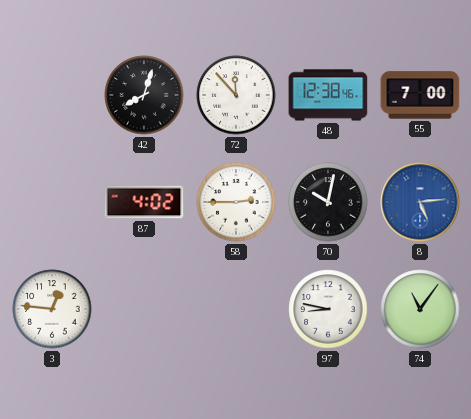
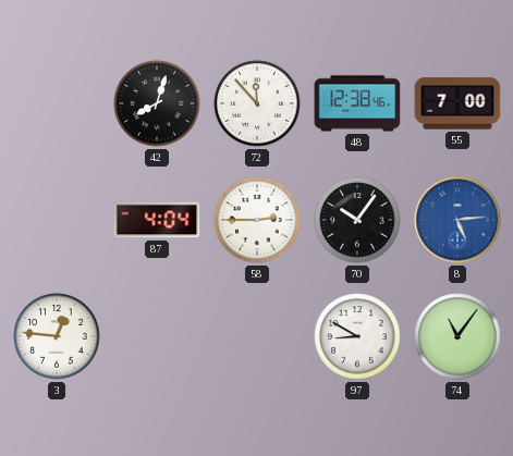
87: 4:02 -> 4:04 (157, 220)
70: 10:02 -> 10:06 (357, 220)
97: 8:47 -> 8:50 (357, 336)
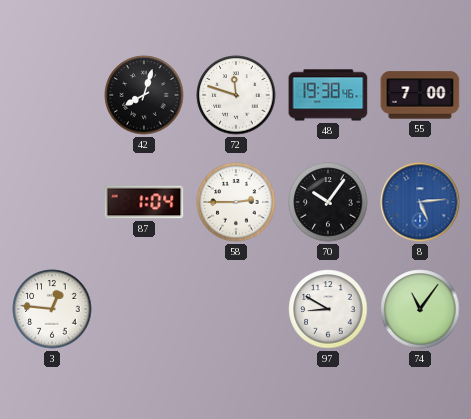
72: 11:53 -> 11:48 (236, 95)
48: 12:38 -> 19:38 (328, 95)
87: 4:04 -> 1:04 (144, 202)
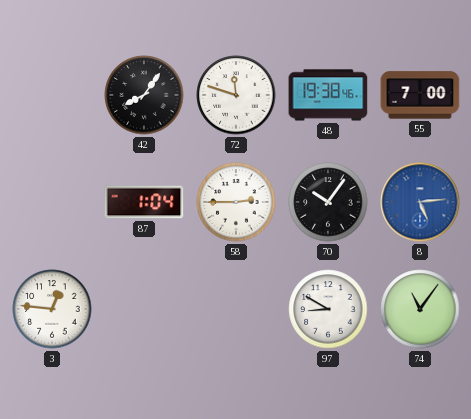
42: 8:03 -> 8:06 (144, 95)
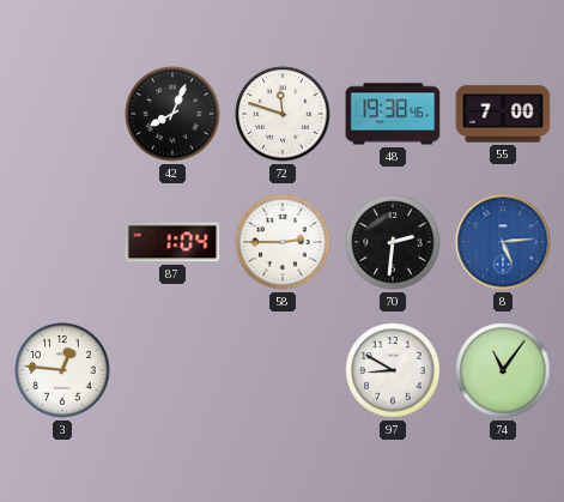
42: 8:06 -> 8:04 (172, 114)
70: 10:06 -> 2:31 (393, 242)
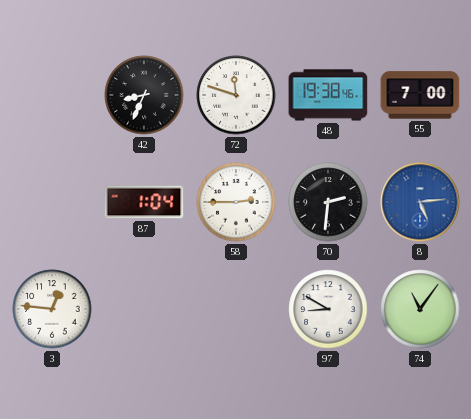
42: 8:04 -> 8:34 (144, 95)
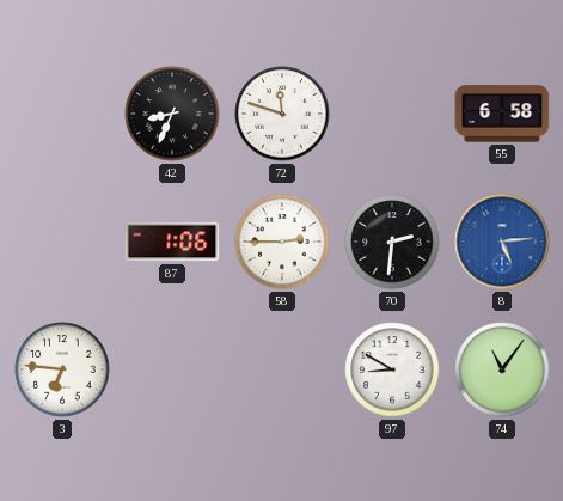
48: 19:38 -> none (328, 95)
55: 7:00 -> 6:58 (502, 114)
87: 1:04 -> 1:06 (172, 242)
3: 12:46 -> 6:46 (62, 369)
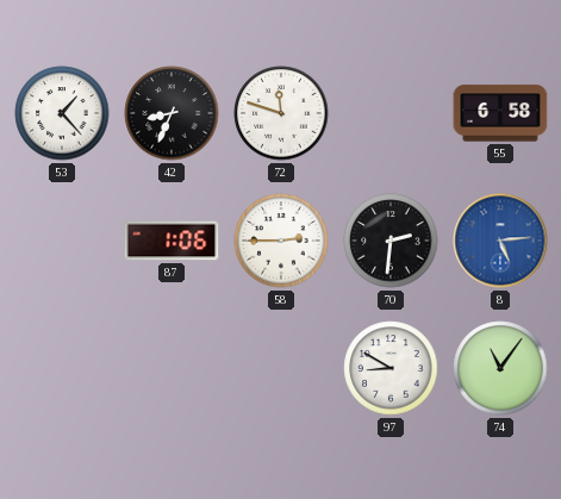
53: none -> 1:23 (62, 113)
3: 6:46 -> none (62, 369)
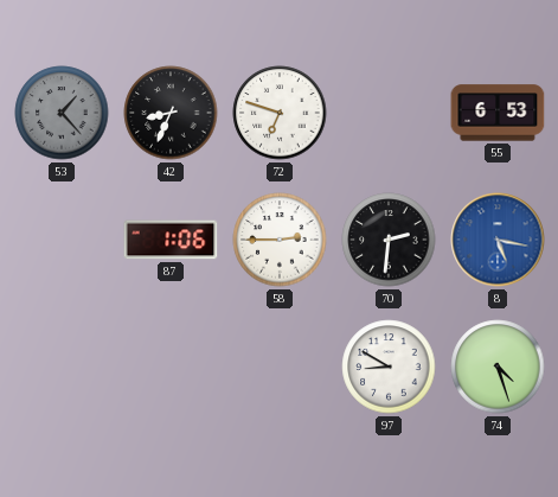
53 dial: white -> grey (62, 113)
72: 11:48 -> 6:48 (280, 113)
55: 6:58 -> 6:53 (498, 113)
8: 5:14 -> 5:17 (498, 240)
74: 11:06 -> 4:27 (498, 367)
